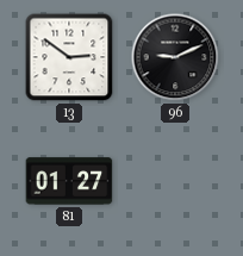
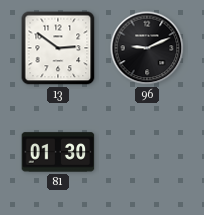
81: 01:27 -> 01:30 (58, 152)
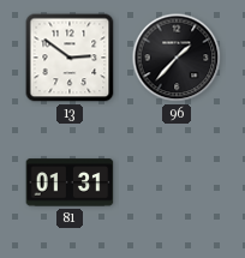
96: 9:11 -> 1:37 (177, 58)
81: 01:30 -> 01:31 (70, 182)
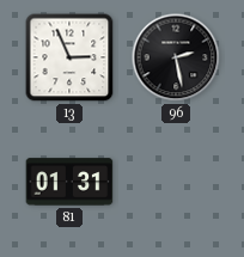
13: 2:51 -> 2:56 (69, 57)
96: 1:37 -> 2:28 (176, 57)
